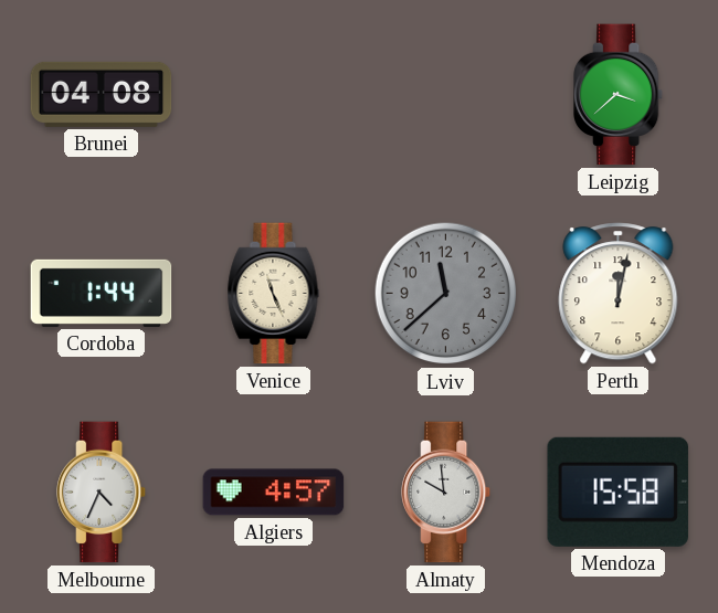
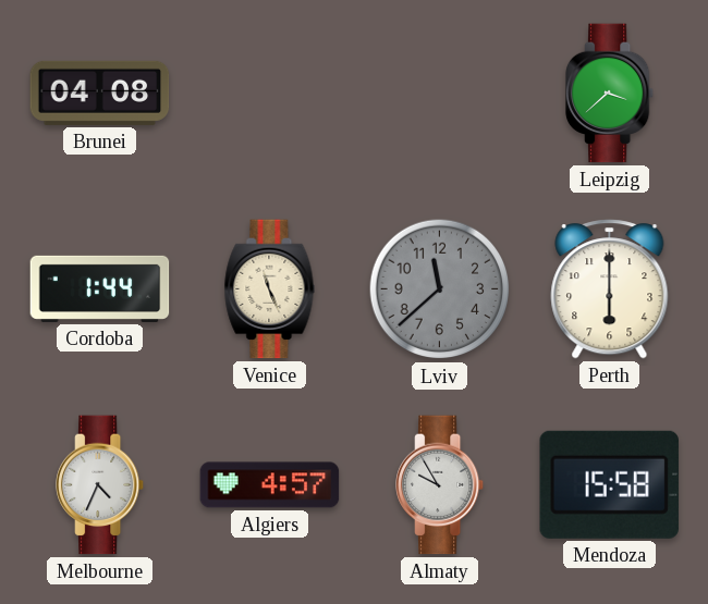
Perth: 12:02 -> 6:00 (610, 289)
Almaty: 9:59 -> 9:55 (441, 485)
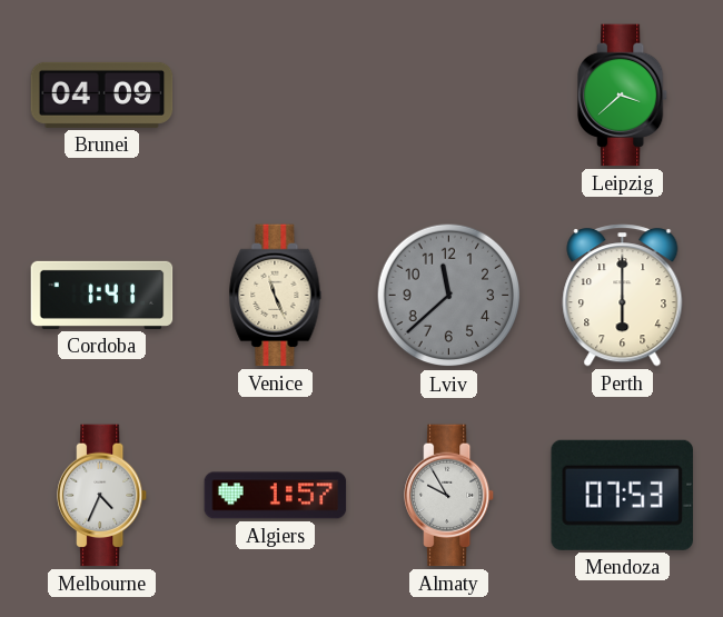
Brunei: 04:08 -> 04:09 (102, 94)
Cordoba: 1:44 -> 1:41 (102, 295)
Algiers: 4:57 -> 1:57 (276, 496)
Mendoza: 15:58 -> 07:53 (622, 495)
